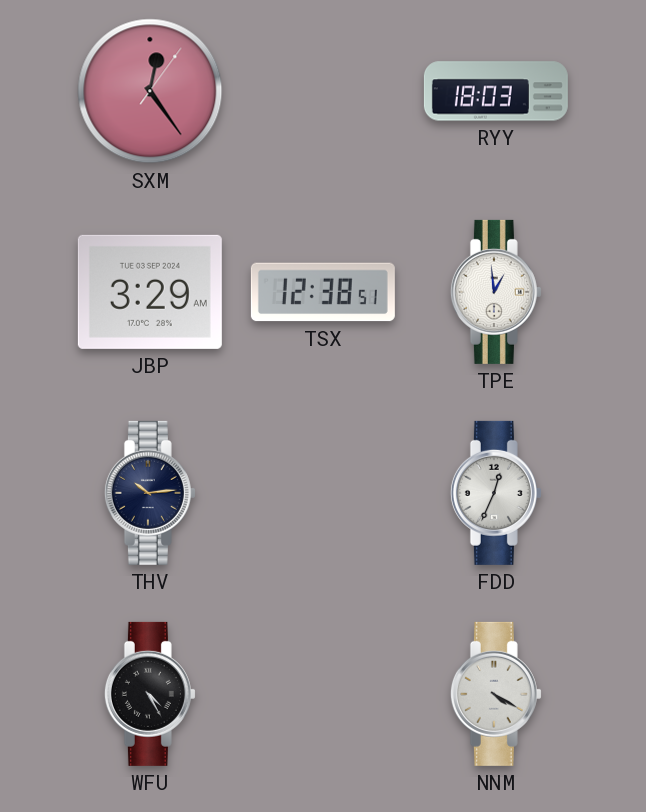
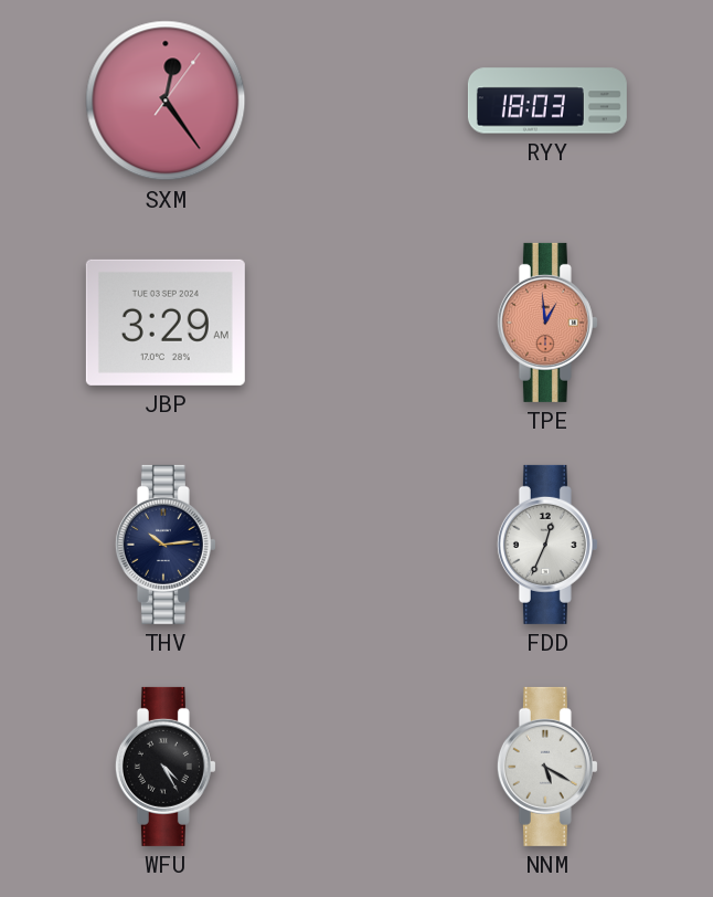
TSX: 12:38 -> none (323, 292)
TPE dial: white -> salmon (547, 323)
NNM: 4:20 -> 5:20 (547, 767)
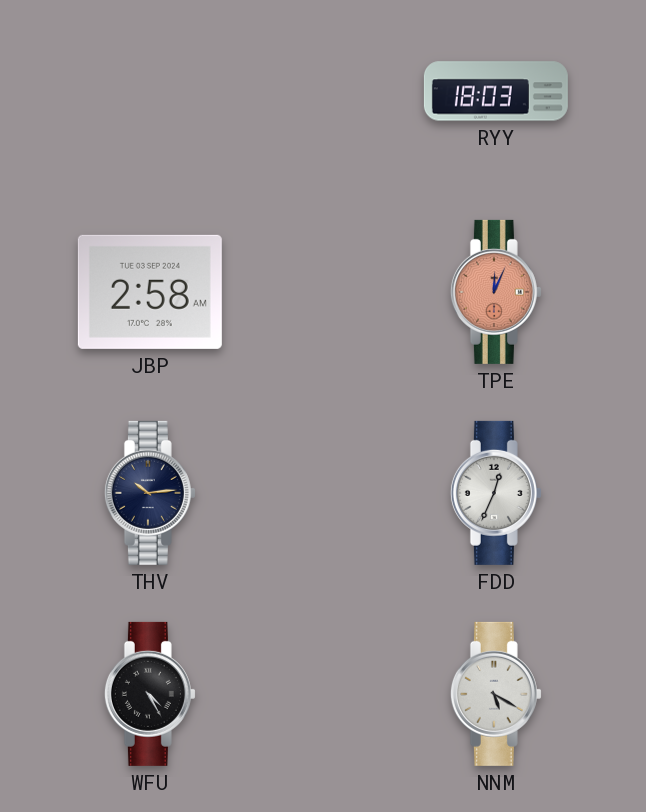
SXM: 12:24 -> none (166, 101)
JBP: 3:29 -> 2:58 (150, 292)
TPE: 12:59 -> 12:04 (496, 292)
